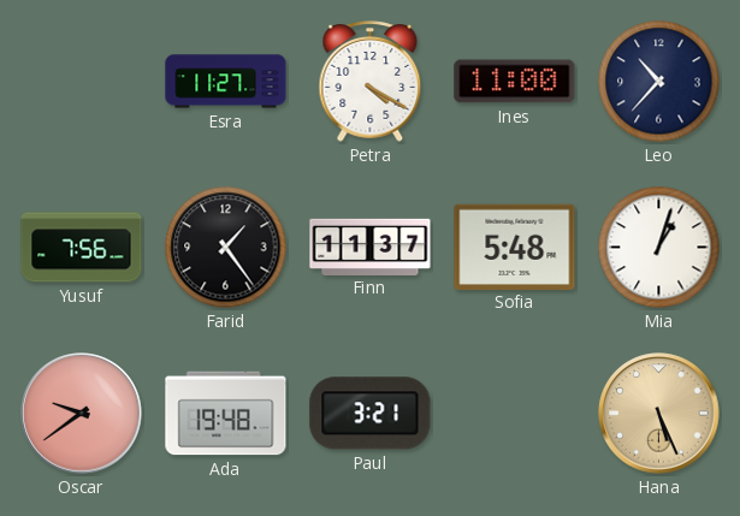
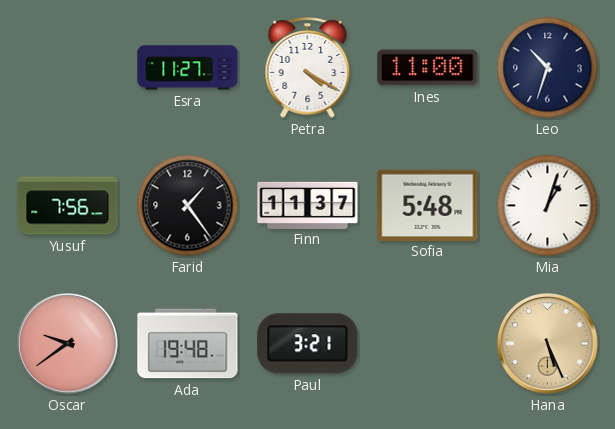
Leo: 10:37 -> 10:33 (548, 68)
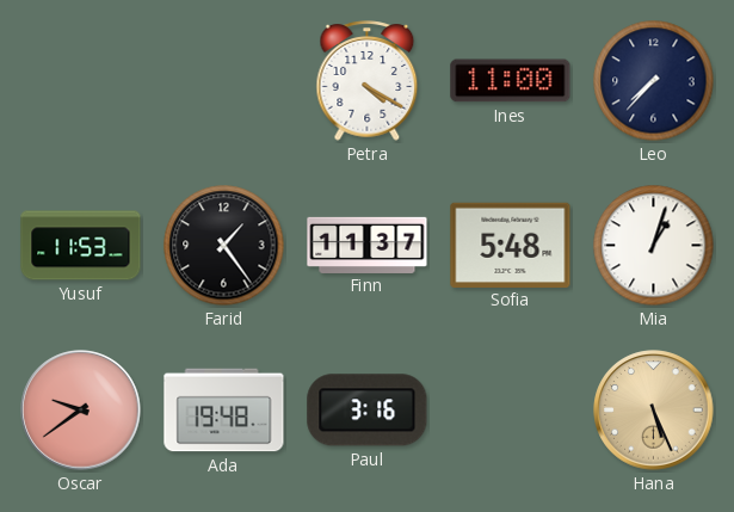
Esra: 11:27 -> none (188, 68)
Leo: 10:33 -> 7:37 (654, 81)
Yusuf: 7:56 -> 11:53 (81, 246)
Paul: 3:21 -> 3:16 (368, 411)
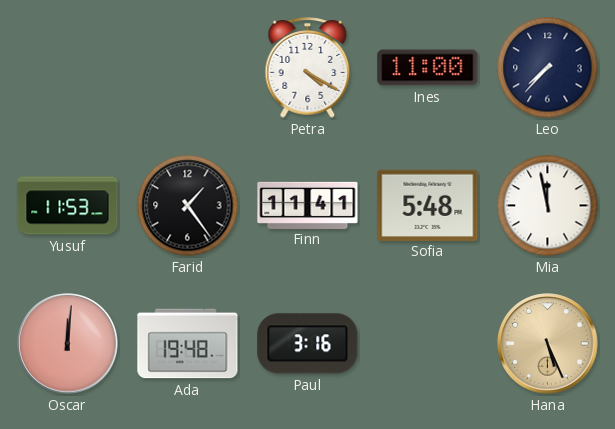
Finn: 11:37 -> 11:41 (308, 205)
Mia: 1:03 -> 11:58 (548, 206)
Oscar: 9:39 -> 12:01 (68, 344)
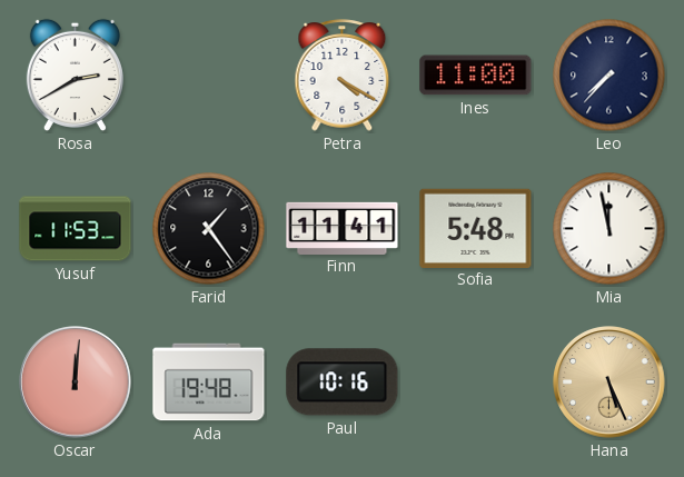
Rosa: none -> 2:40 (75, 74)
Paul: 3:16 -> 10:16 (343, 382)
